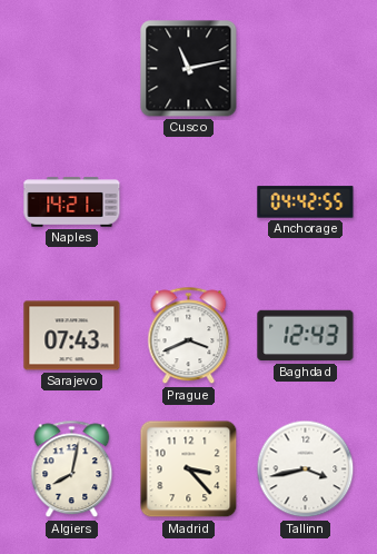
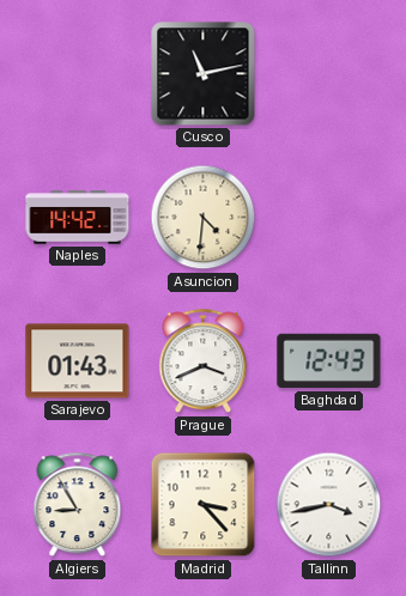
Naples: 14:21 -> 14:42 (78, 218)
Asuncion: none -> 4:31 (204, 218)
Anchorage: 04:42 -> none (306, 202)
Sarajevo: 07:43 -> 01:43 (78, 361)
Algiers: 8:02 -> 8:55 (78, 505)
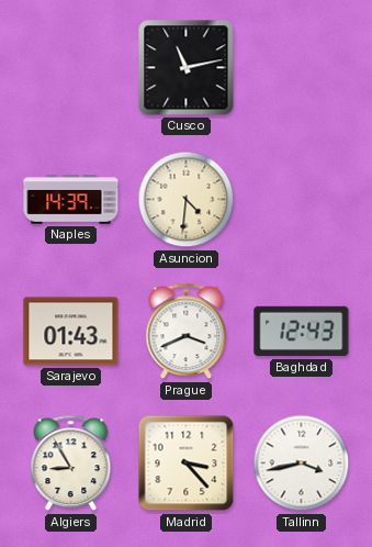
Naples: 14:42 -> 14:39 (71, 200)
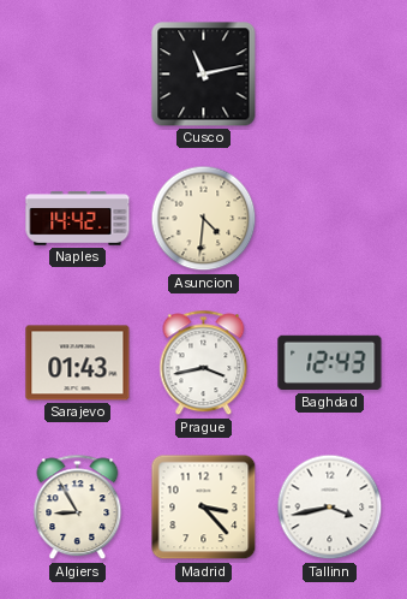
Naples: 14:39 -> 14:42 (78, 219)
Prague: 3:41 -> 3:43 (204, 363)
